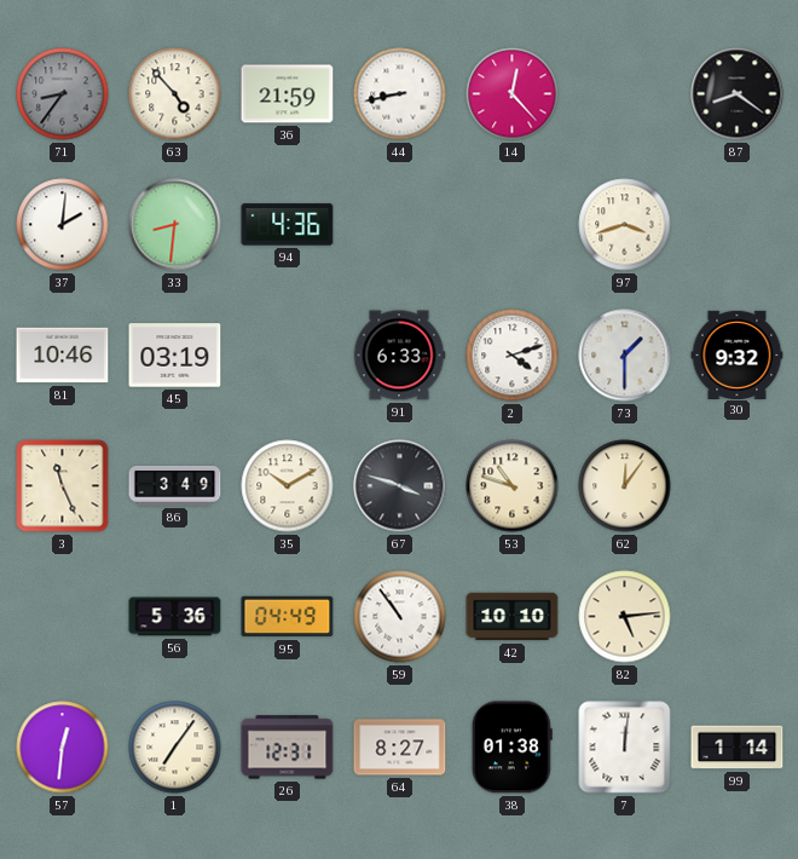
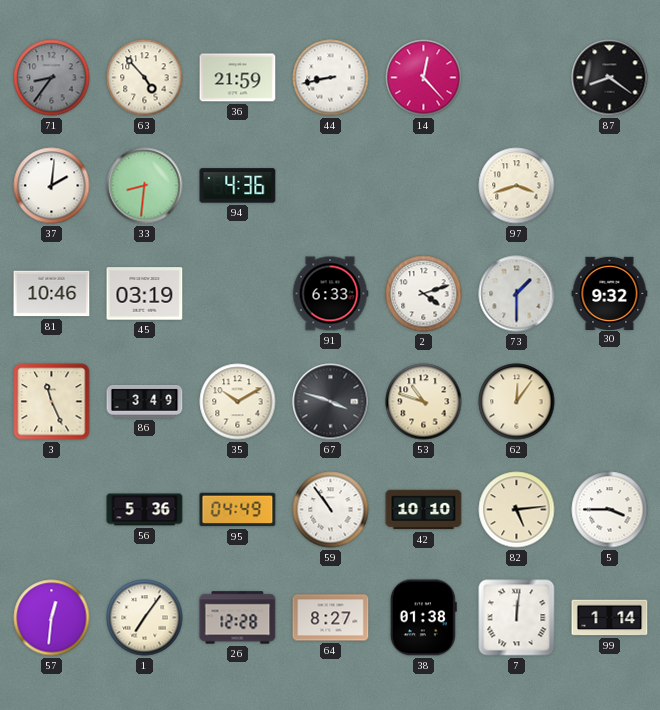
5: none -> 3:45 (610, 510)
26: 12:31 -> 12:28 (238, 618)
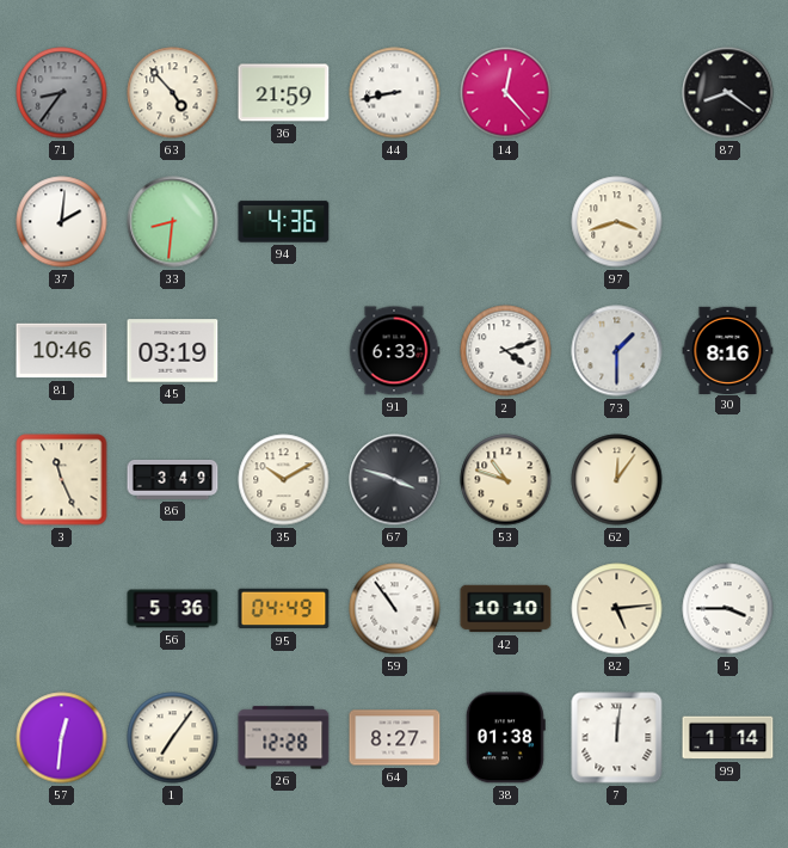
30: 9:32 -> 8:16 (728, 350)
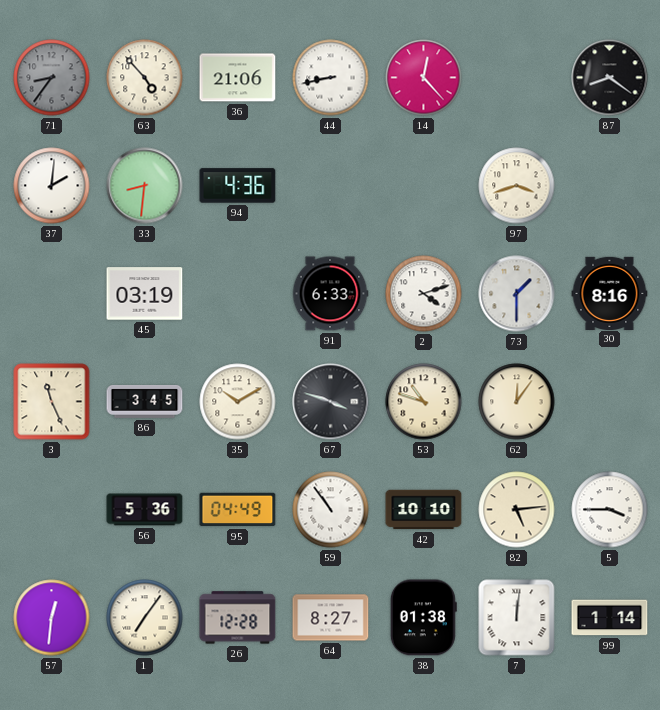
36: 21:59 -> 21:06 (238, 78)
81: 10:46 -> none (62, 351)
86: 3:49 -> 3:45 (145, 402)
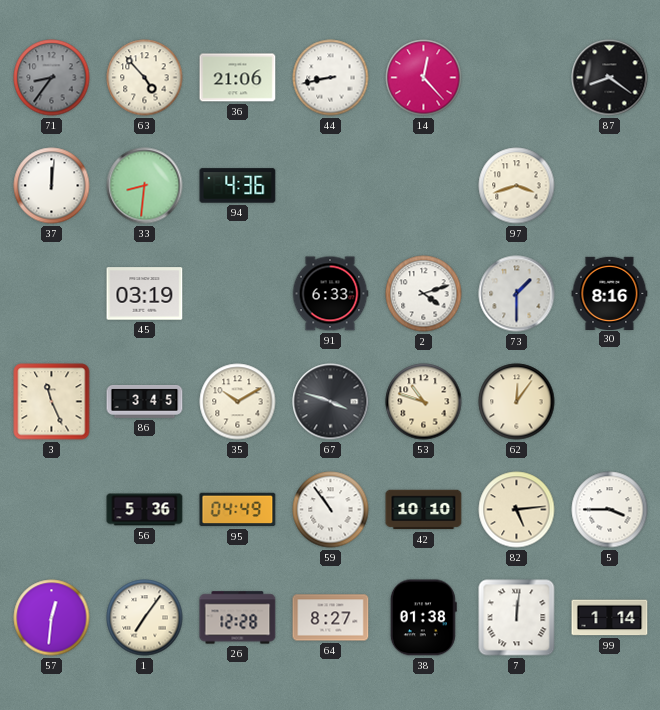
37: 2:01 -> 12:01 (52, 186)
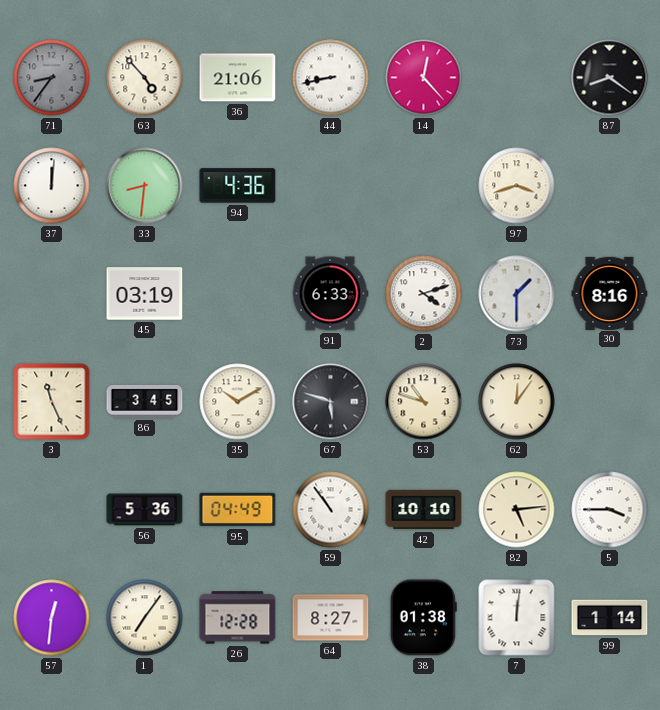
67: 3:48 -> 5:48 (331, 402)
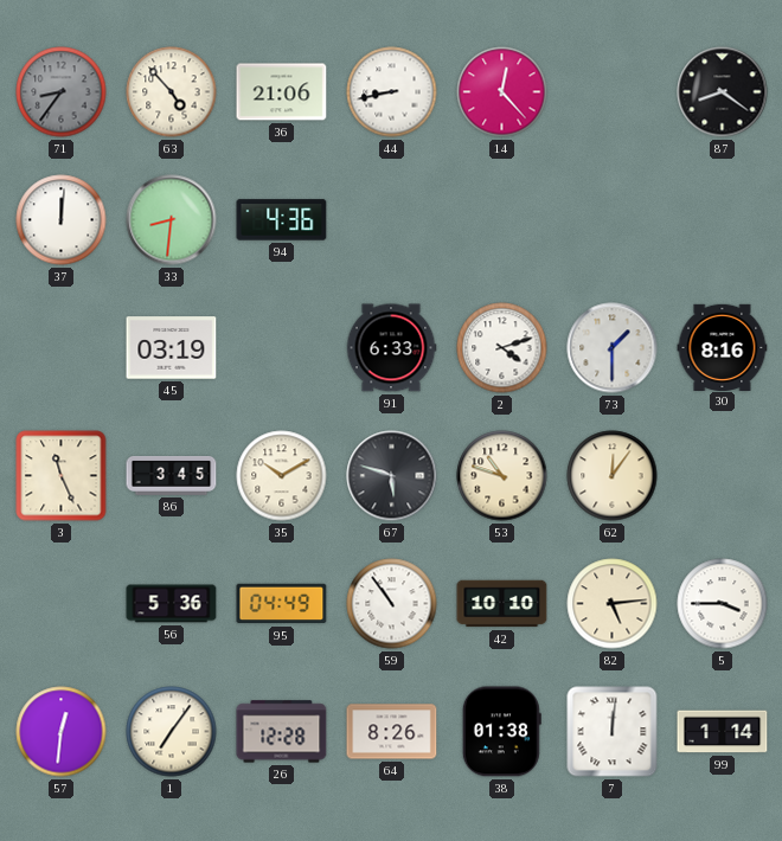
97: 3:42 -> none (517, 186)
64: 8:27 -> 8:26 (392, 732)
